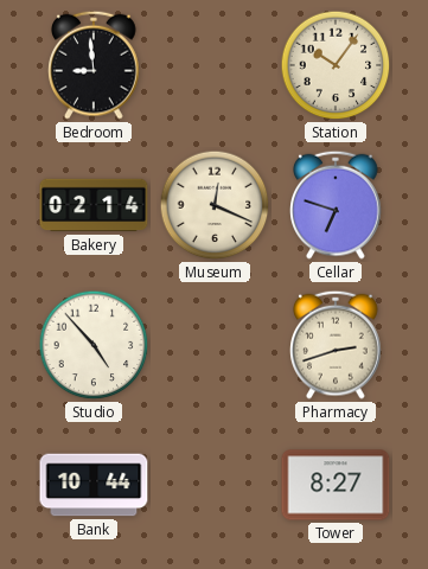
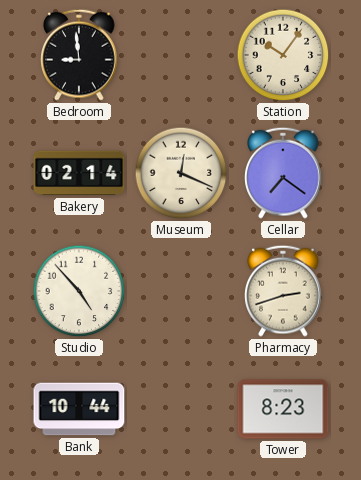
Cellar: 6:48 -> 7:21 (283, 173)
Tower: 8:27 -> 8:23 (283, 409)
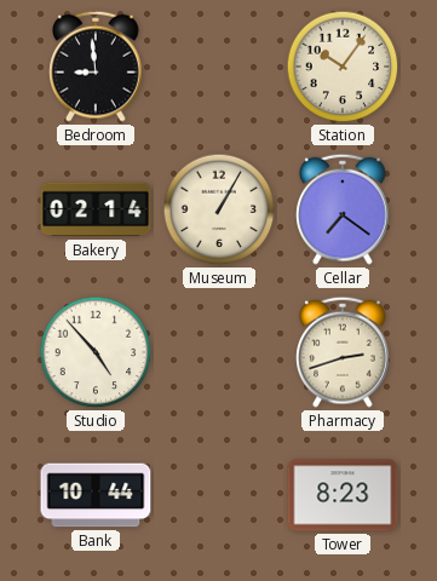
Museum: 12:19 -> 1:05 (219, 209)
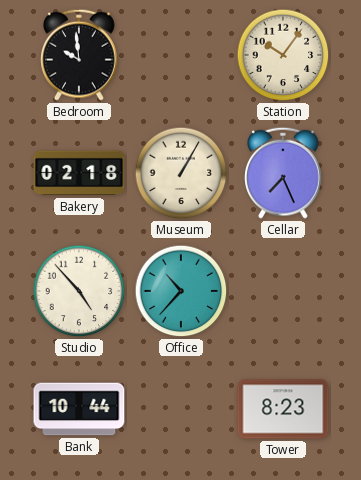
Bedroom: 8:59 -> 9:59 (79, 55)
Bakery: 02:14 -> 02:18 (79, 173)
Cellar: 7:21 -> 7:26 (283, 173)
Office: none -> 10:37 (181, 291)
Pharmacy: 2:42 -> none (343, 352)
